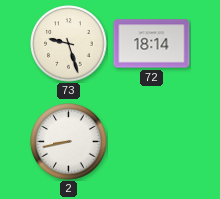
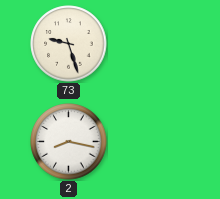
72: 18:14 -> none (152, 44)
2: 8:43 -> 8:17 (69, 142)
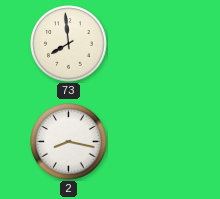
73: 9:27 -> 7:59 (69, 44)
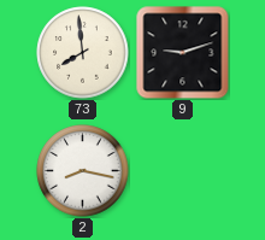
9: none -> 9:12 (183, 53)
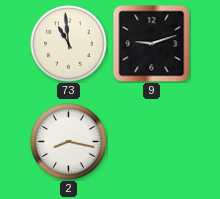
73: 7:59 -> 10:59 (69, 44)
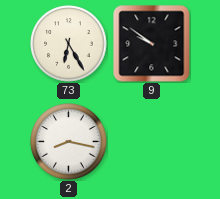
73: 10:59 -> 6:25 (69, 44)
9: 9:12 -> 9:51 (152, 44)
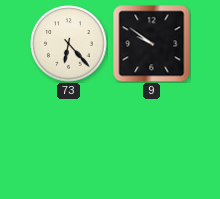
73: 6:25 -> 6:23 (69, 44)
2: 8:17 -> none (69, 142)
